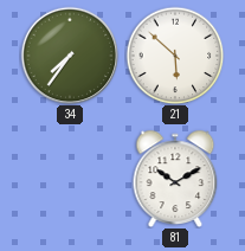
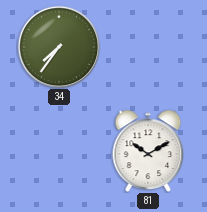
21: 5:52 -> none (175, 56)
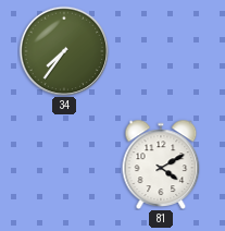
81: 10:10 -> 4:10 (161, 163)
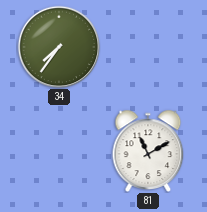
81: 4:10 -> 11:10 (148, 150)
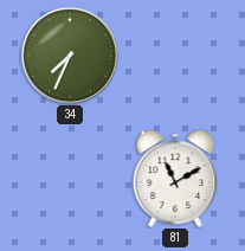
34: 7:36 -> 7:34 (70, 56)
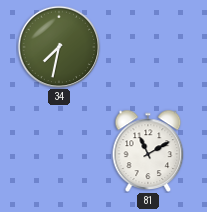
34: 7:34 -> 7:32 (59, 47)
